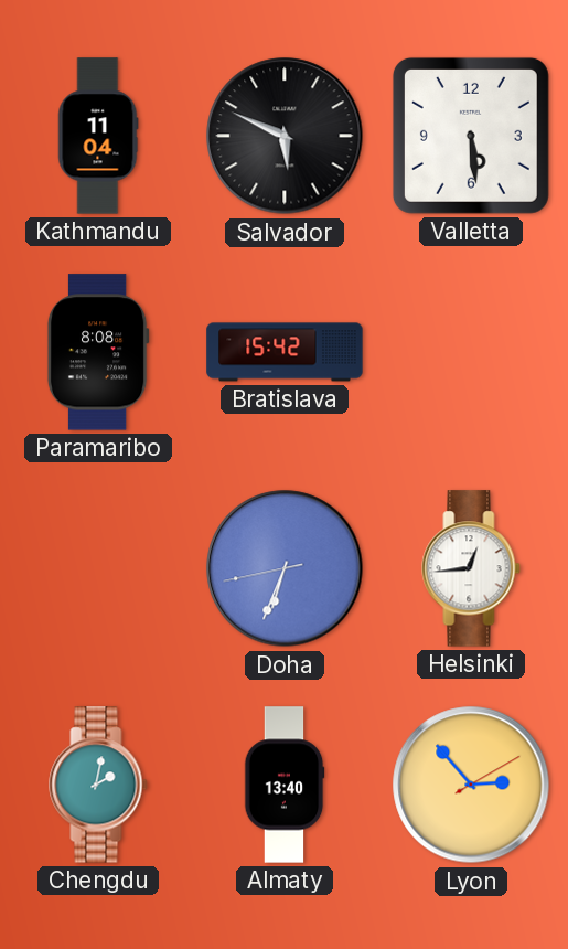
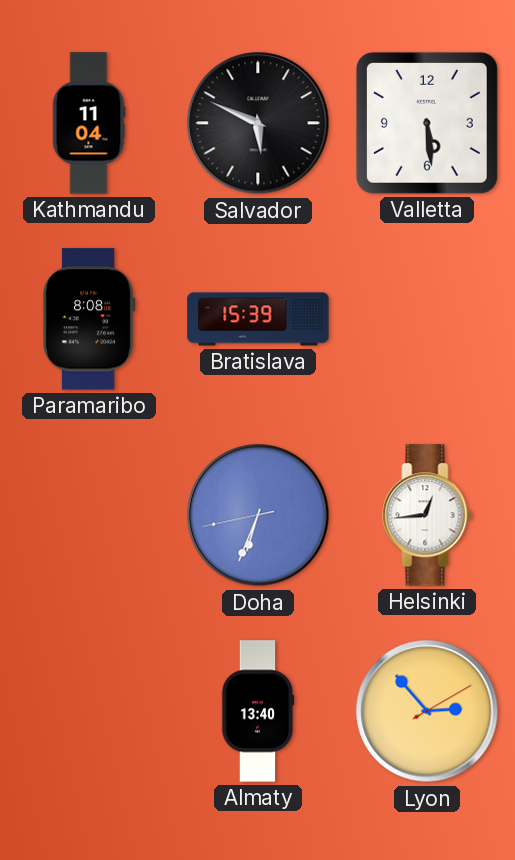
Bratislava: 15:42 -> 15:39 (258, 319)
Chengdu: 2:02 -> none (98, 785)
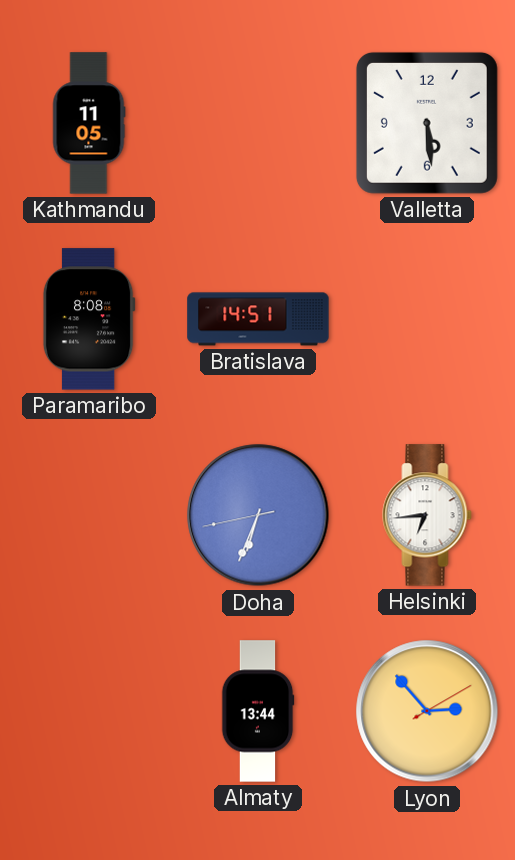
Kathmandu: 11:04 -> 11:05 (89, 123)
Salvador: 5:49 -> none (258, 123)
Bratislava: 15:39 -> 14:51 (258, 319)
Helsinki: 12:44 -> 6:44 (427, 515)
Almaty: 13:40 -> 13:44 (258, 711)
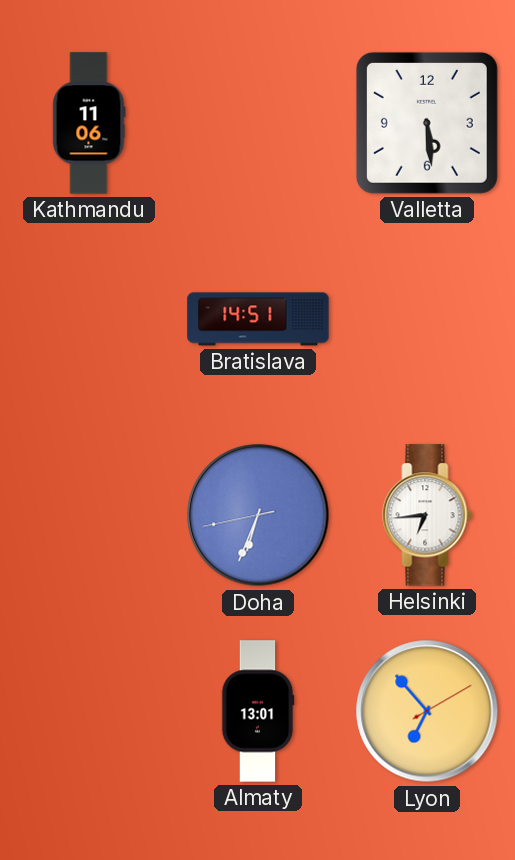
Kathmandu: 11:05 -> 11:06 (89, 123)
Paramaribo: 8:08 -> none (89, 319)
Almaty: 13:44 -> 13:01 (258, 711)
Lyon: 2:53 -> 6:53 (427, 711)
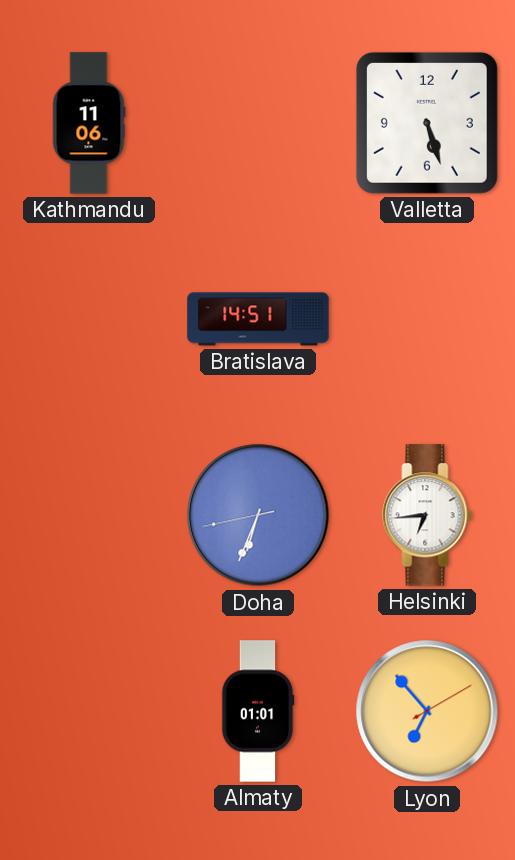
Valletta: 5:29 -> 5:27 (427, 123)
Almaty: 13:01 -> 01:01 (258, 711)
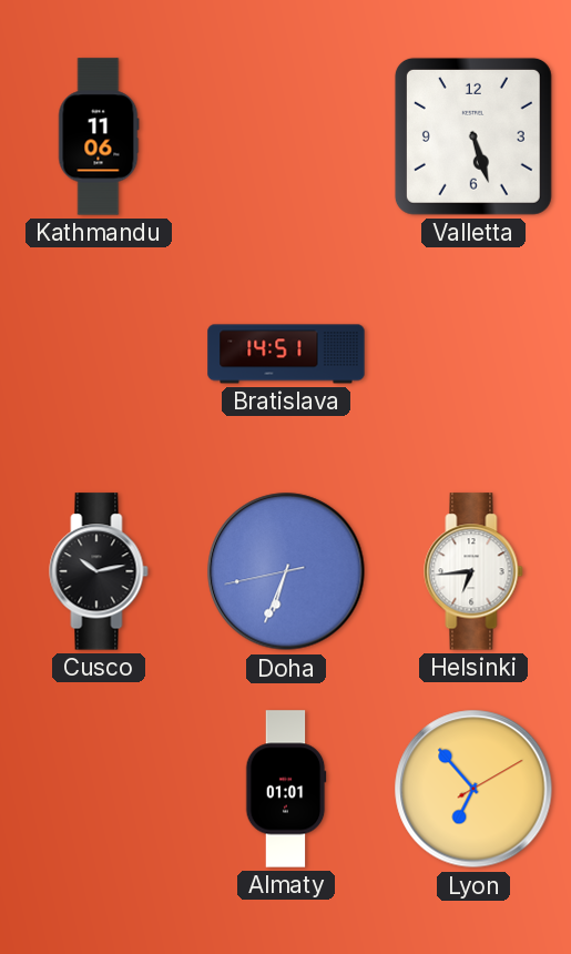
Cusco: none -> 10:13 (99, 571)
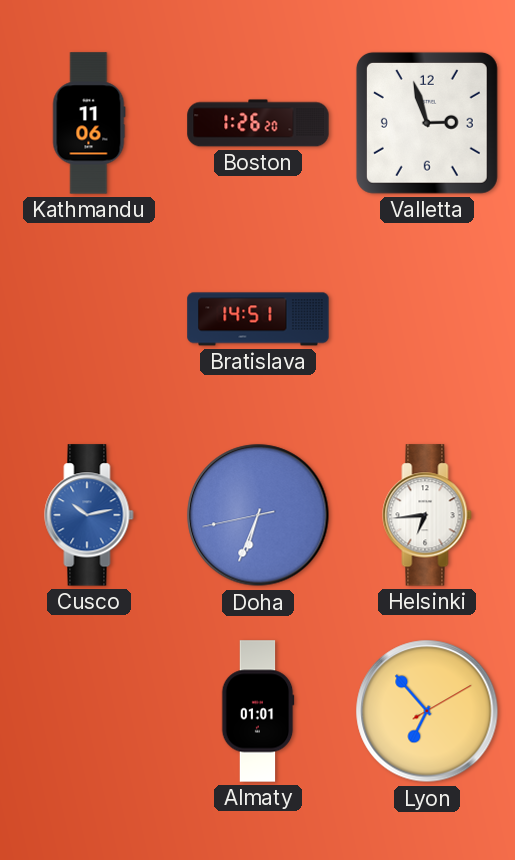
Boston: none -> 1:26 (258, 123)
Valletta: 5:27 -> 2:57 (427, 123)
Cusco dial: black -> blue (89, 515)
